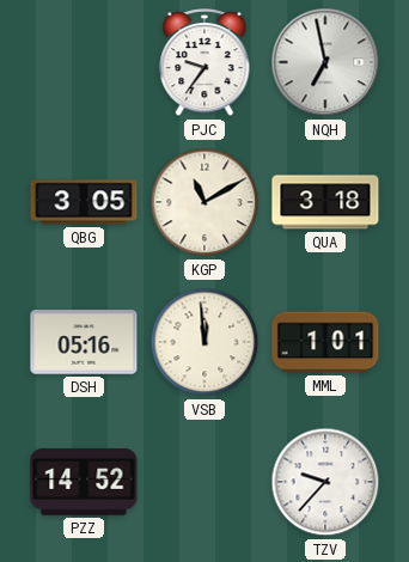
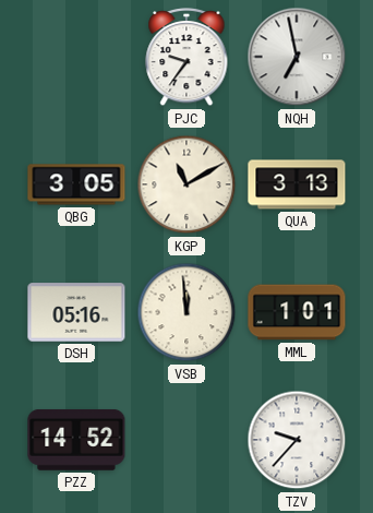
QUA: 3:18 -> 3:13 (297, 184)
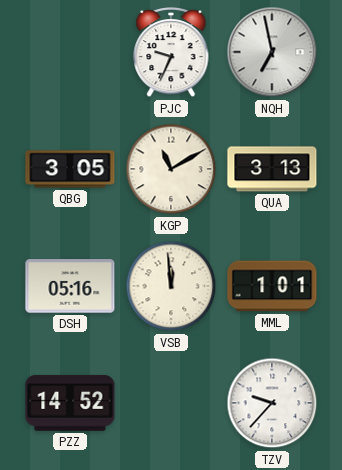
PJC: 9:36 -> 9:34 (171, 53)
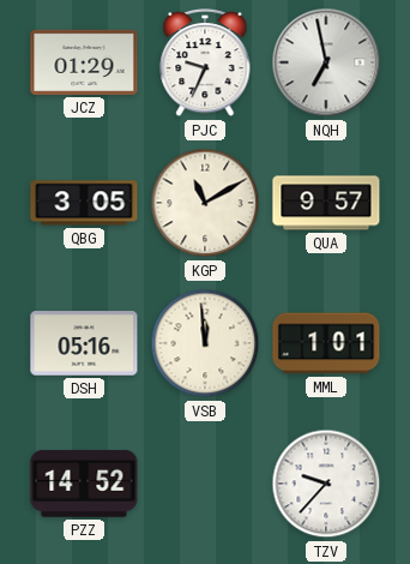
JCZ: none -> 01:29 (84, 62)
QUA: 3:13 -> 9:57 (326, 203)
